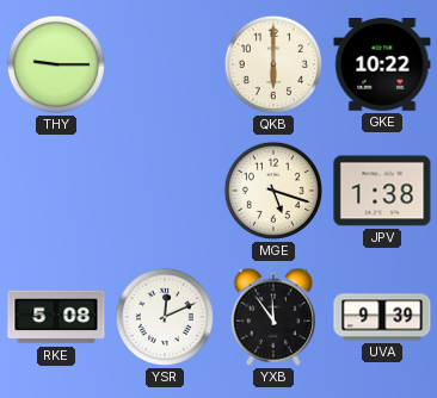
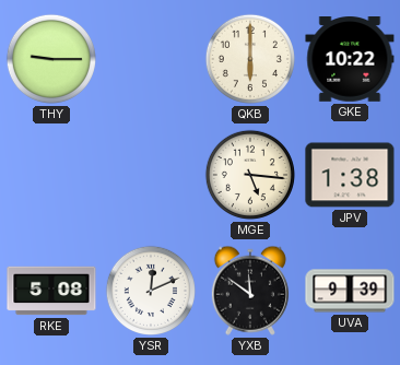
MGE: 5:18 -> 5:16 (250, 175)
YXB: 11:54 -> 11:51 (250, 291)
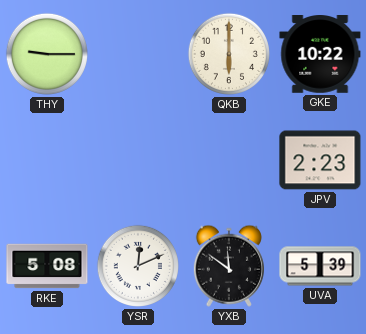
MGE: 5:16 -> none (250, 175)
JPV: 1:38 -> 2:23 (320, 160)
UVA: 9:39 -> 5:39 (320, 266)
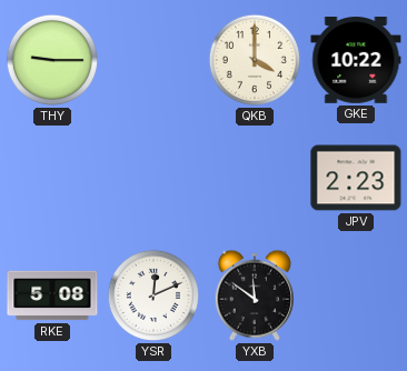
QKB: 6:00 -> 4:00 (255, 60)
UVA: 5:39 -> none (320, 266)
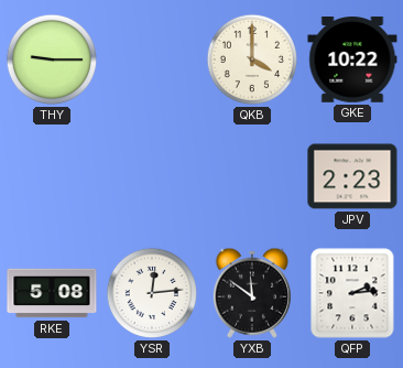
YSR: 12:11 -> 12:14 (152, 293)
QFP: none -> 2:14 (352, 293)
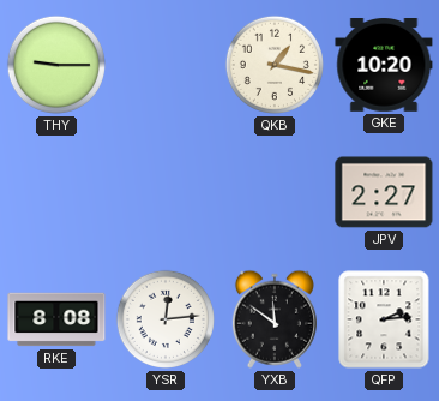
QKB: 4:00 -> 1:17 (275, 65)
GKE: 10:22 -> 10:20 (384, 66)
JPV: 2:23 -> 2:27 (384, 192)
RKE: 5:08 -> 8:08 (56, 319)
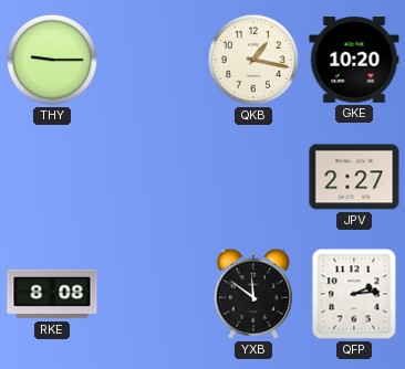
YSR: 12:14 -> none (166, 319)
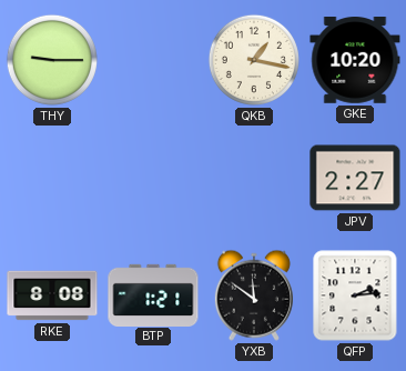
BTP: none -> 1:21 (153, 294)
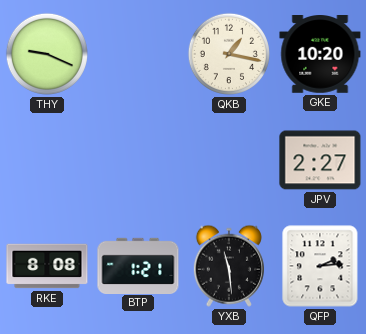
THY: 9:15 -> 9:19 (47, 54)
YXB: 11:51 -> 11:29 (229, 266)
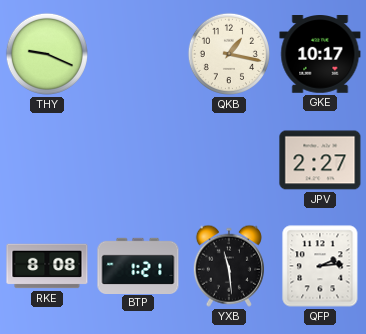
GKE: 10:20 -> 10:17 (320, 55)
